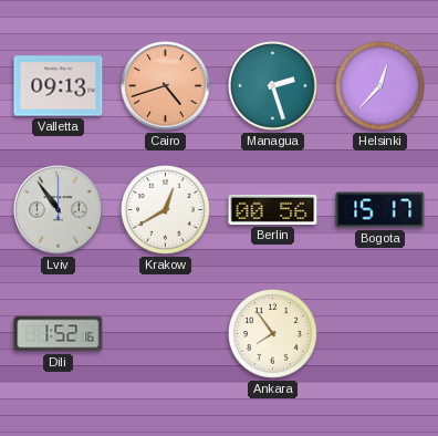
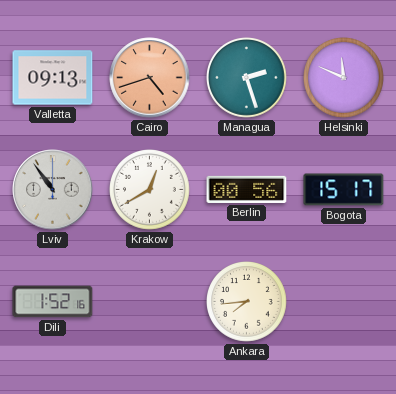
Helsinki: 12:37 -> 11:49 (344, 78)
Ankara: 7:54 -> 7:44 (247, 302)
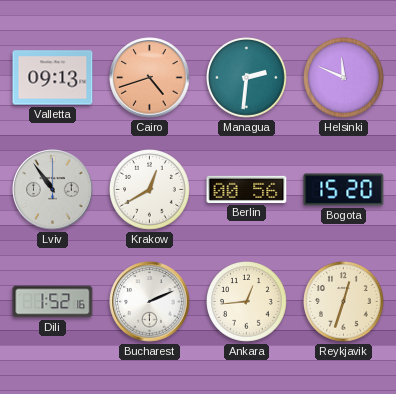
Managua: 2:27 -> 2:31 (247, 78)
Bogota: 15:17 -> 15:20 (344, 190)
Bucharest: none -> 2:11 (150, 302)
Ankara: 7:44 -> 12:44 (247, 302)
Reykjavik: none -> 12:33 (344, 302)
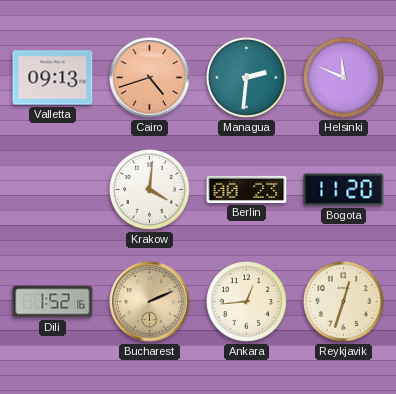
Lviv: 10:54 -> none (53, 190)
Krakow: 12:40 -> 4:01 (150, 190)
Berlin: 00:56 -> 00:23 (247, 189)
Bogota: 15:20 -> 11:20 (344, 190)
Bucharest dial: white -> champagne (150, 302)
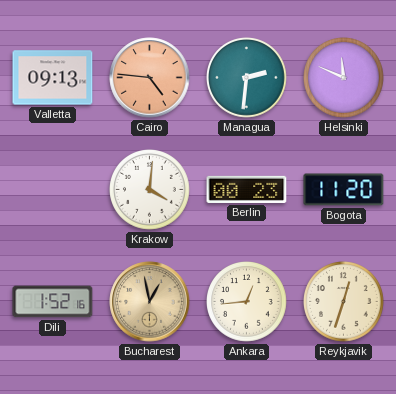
Cairo: 4:42 -> 4:46 (150, 78)
Bucharest: 2:11 -> 12:58 (150, 302)
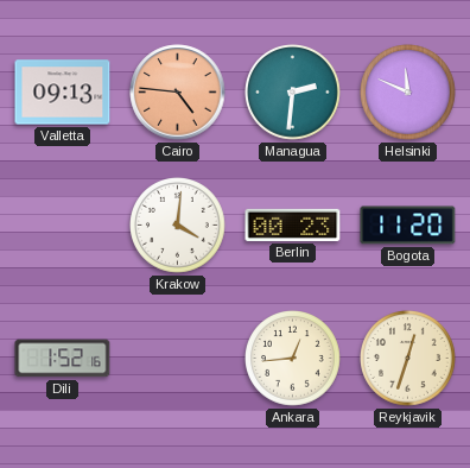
Bucharest: 12:58 -> none (150, 302)
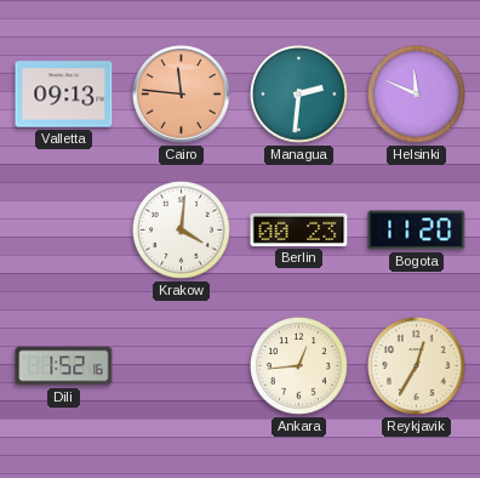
Cairo: 4:46 -> 11:46 (182, 95)
Reykjavik: 12:33 -> 12:35 (417, 366)
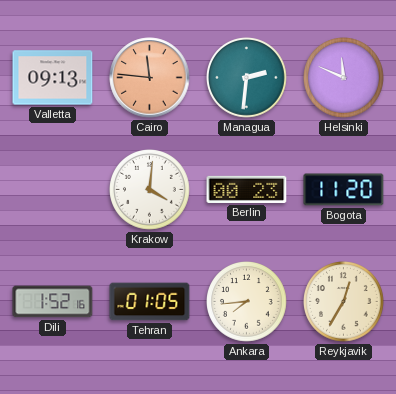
Tehran: none -> 01:05 (150, 302)
Ankara: 12:44 -> 7:44 (247, 302)
